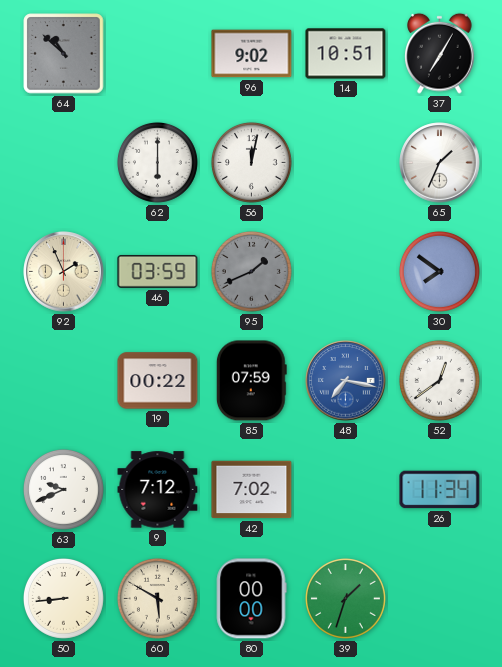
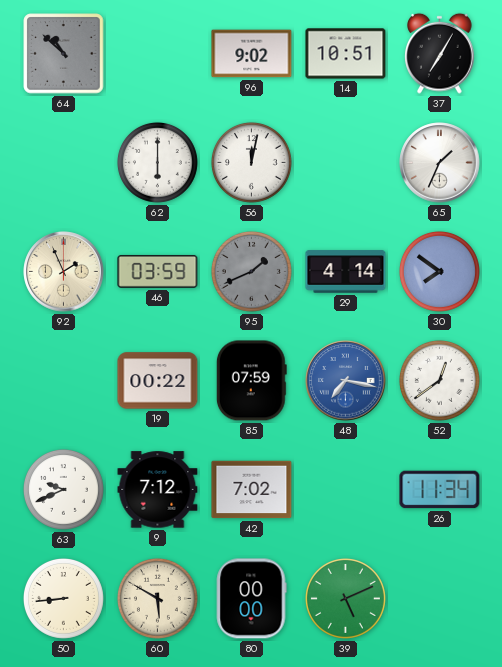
29: none -> 4:14 (346, 272)
39: 1:33 -> 5:11 (345, 598)
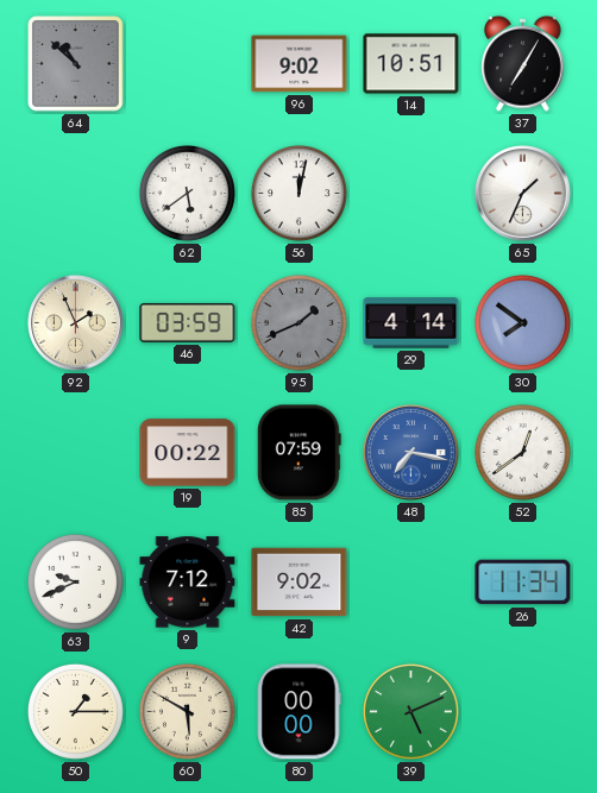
62: 6:00 -> 5:39 (187, 193)
42: 7:02 -> 9:02 (300, 583)
50: 8:44 -> 1:15 (75, 711)
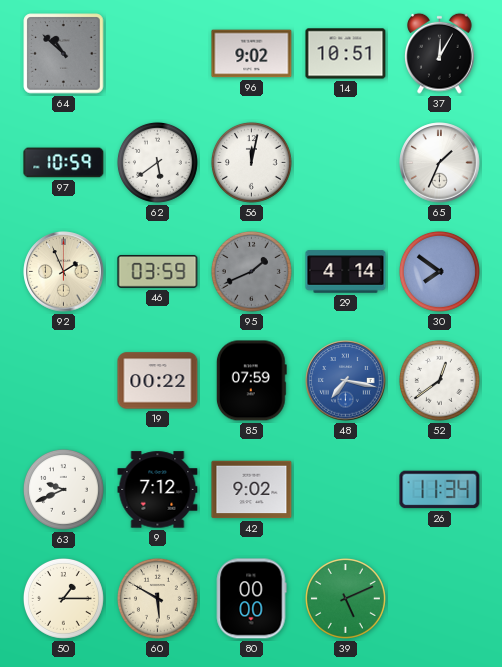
37: 7:05 -> 12:05 (440, 53)
97: none -> 10:59 (64, 163)
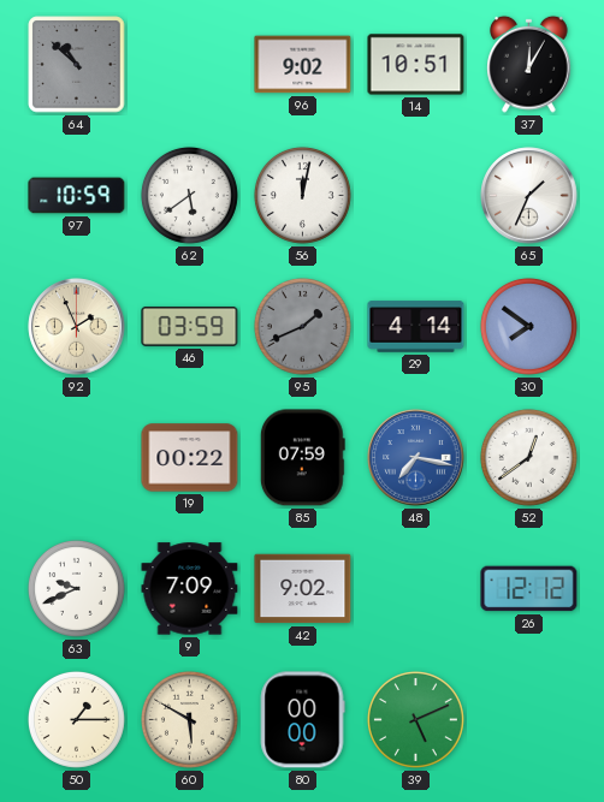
9: 7:12 -> 7:09 (190, 589)
26: 11:34 -> 12:12 (529, 589)
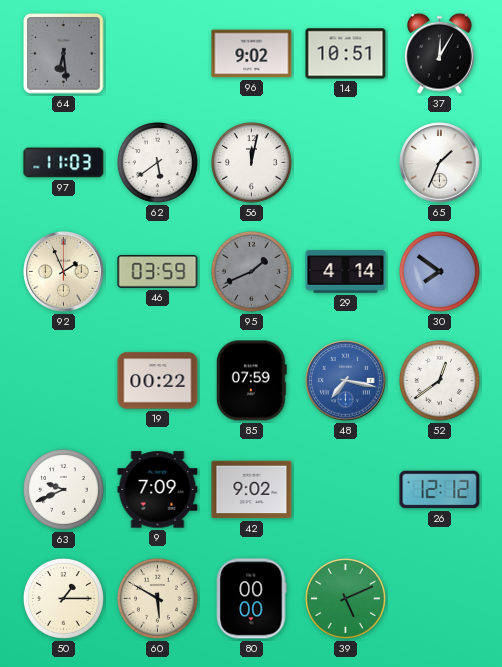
64: 10:52 -> 6:29 (64, 54)
97: 10:59 -> 11:03 (64, 163)
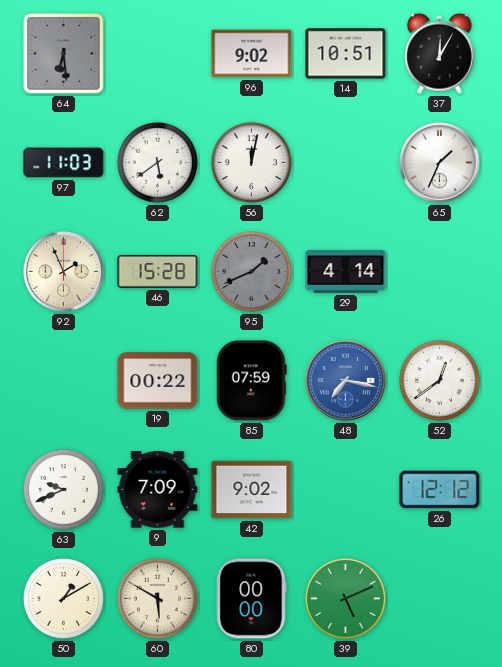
46: 03:59 -> 15:28 (158, 271)
30: 7:51 -> none (439, 271)
50: 1:15 -> 1:10 (63, 598)
